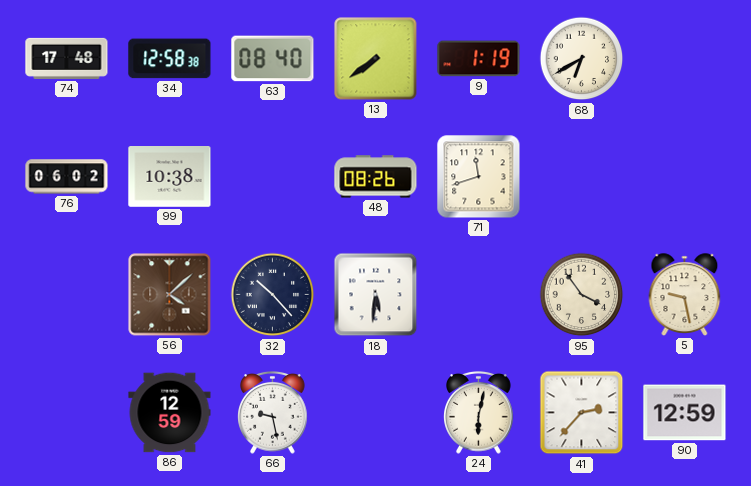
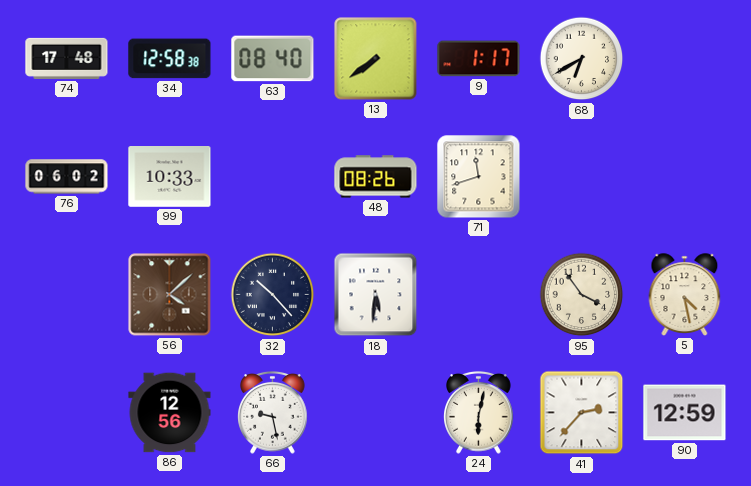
9: 1:19 -> 1:17 (479, 59)
99: 10:38 -> 10:33 (170, 177)
5: 9:28 -> 4:28 (685, 295)
86: 12:59 -> 12:56 (170, 413)
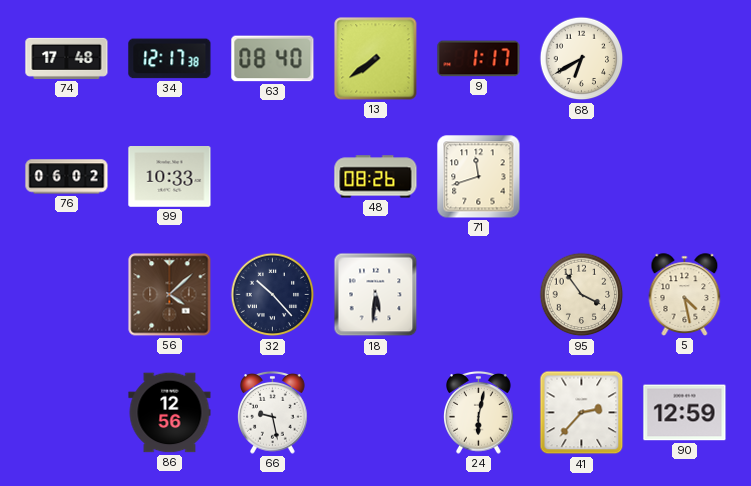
34: 12:58 -> 12:17 (170, 59)
